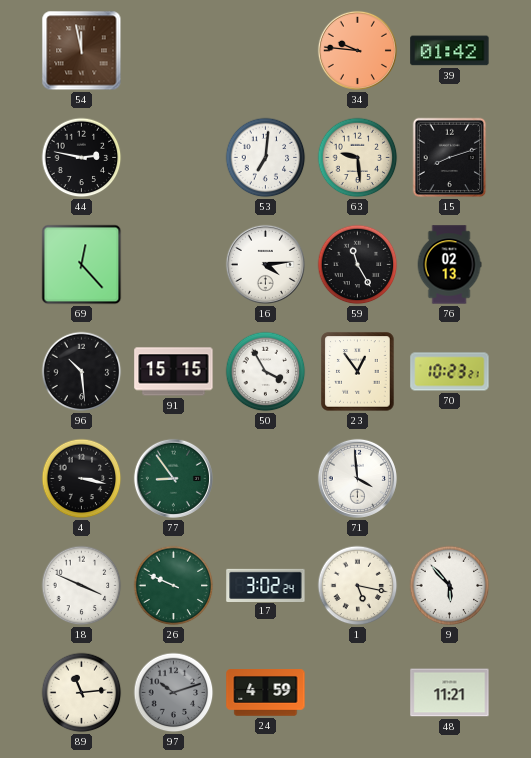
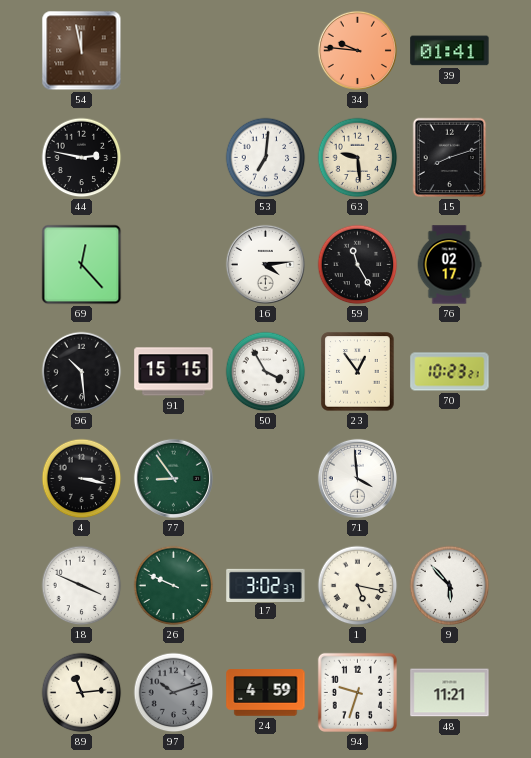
39: 01:42 -> 01:41 (450, 51)
76: 02:13 -> 02:17 (449, 265)
17: 3:02:24 -> 3:02:37 (266, 585)
94: none -> 9:33 (357, 692)
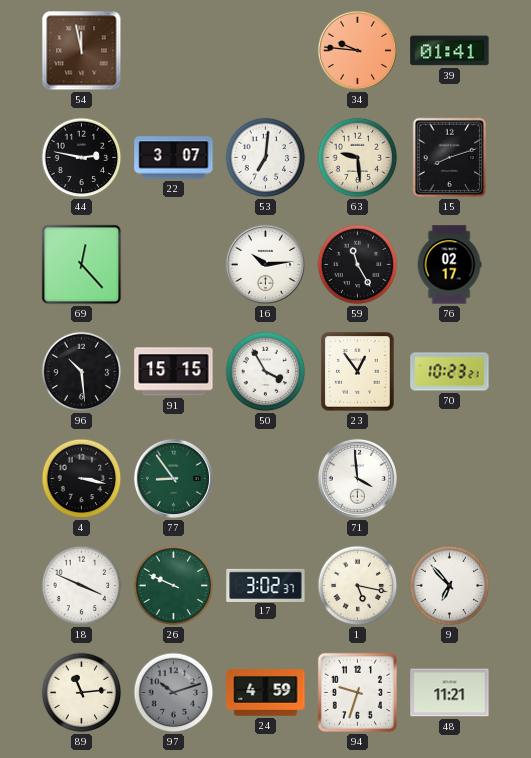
22: none -> 3:07 (174, 158)
16: 4:14 -> 10:14 (265, 264)
9: 5:53 -> 6:53 (450, 586)
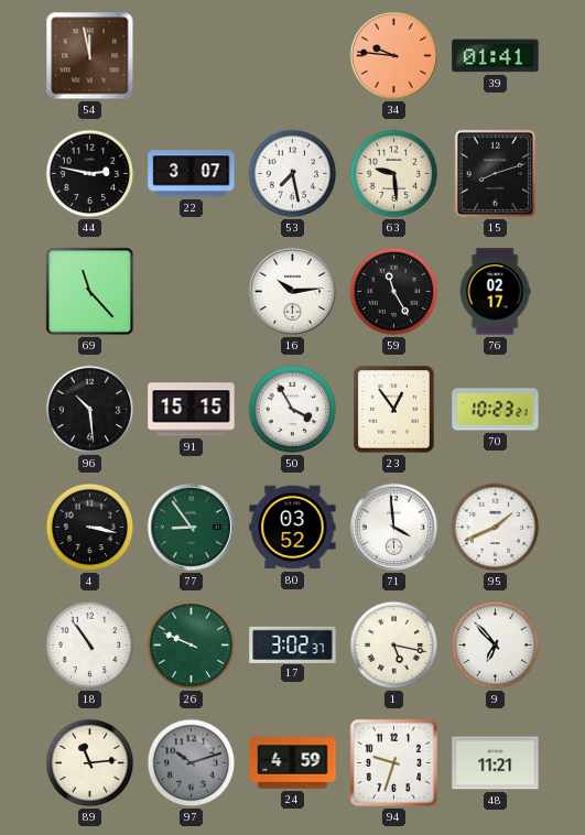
53: 7:01 -> 7:28 (293, 174)
69: 12:23 -> 11:23 (90, 292)
80: none -> 03:52 (293, 528)
95: none -> 1:41 (496, 528)
18: 3:49 -> 10:54 (90, 646)
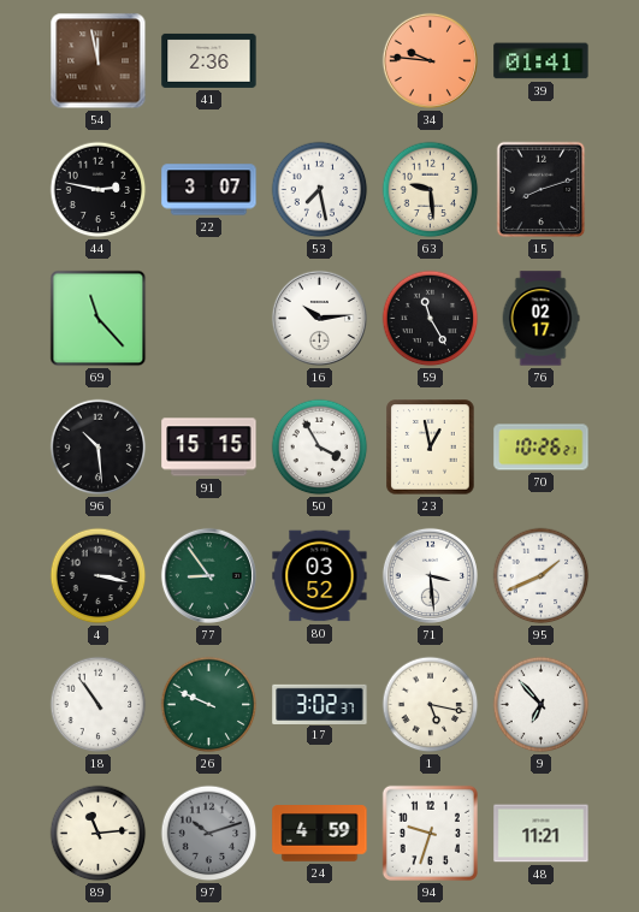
41: none -> 2:36 (209, 60)
23: 12:54 -> 12:58 (431, 448)
70: 10:23 -> 10:26 (542, 448)
71: 3:59 -> 3:29 (430, 575)
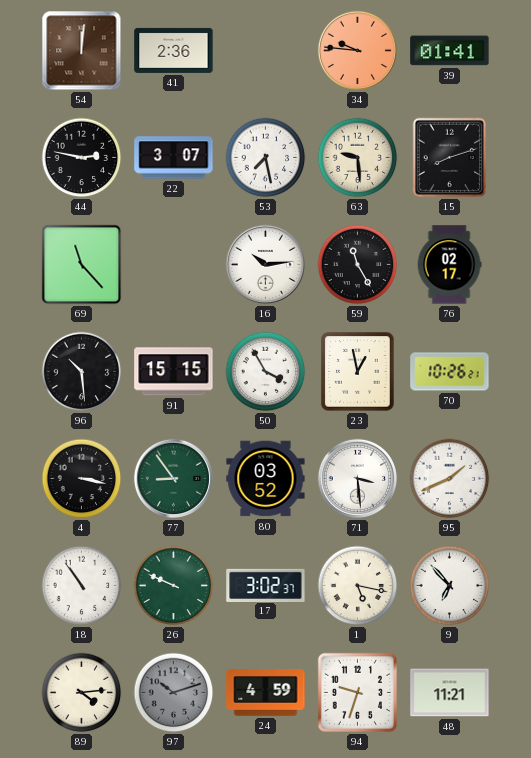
54: 11:58 -> 12:01 (82, 51)
89: 11:14 -> 4:14 (82, 693)
